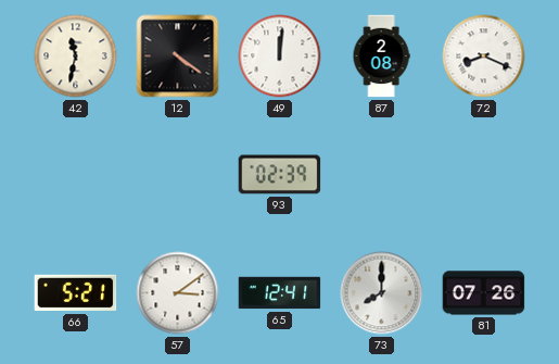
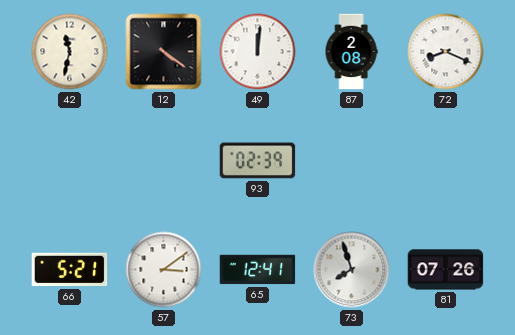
73: 8:00 -> 7:57 (352, 270)
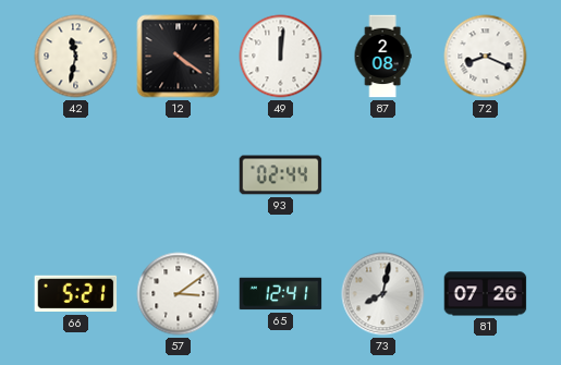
93: 02:39 -> 02:44 (281, 175)
73: 7:57 -> 8:02 (383, 294)
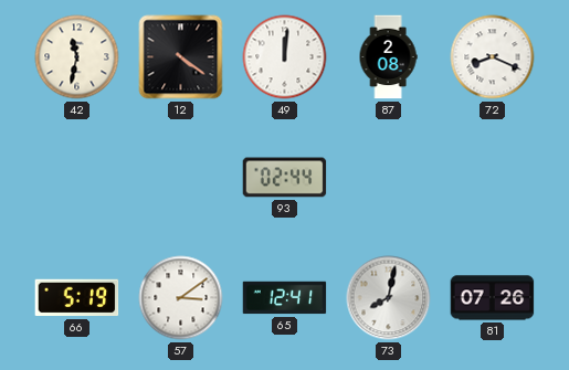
66: 5:21 -> 5:19 (77, 298)
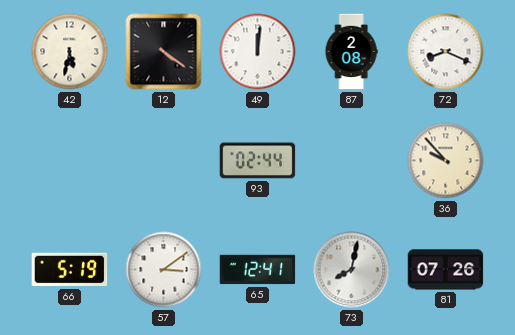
42: 11:32 -> 5:32 (70, 52)
36: none -> 9:53 (446, 161)
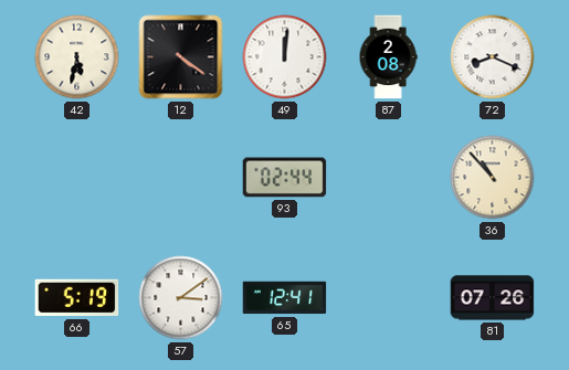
36: 9:53 -> 10:53 (493, 178)
73: 8:02 -> none (352, 270)
